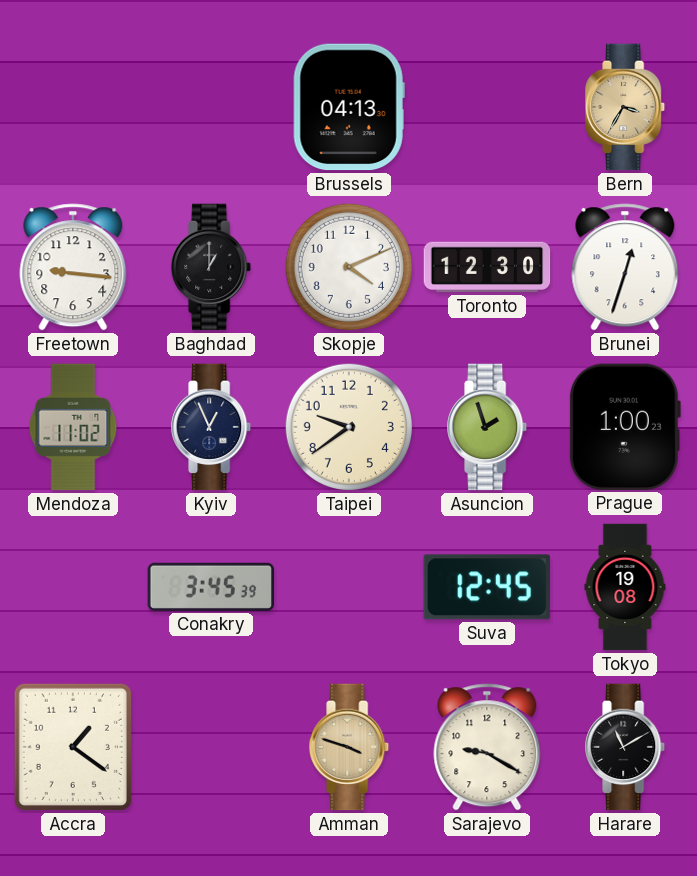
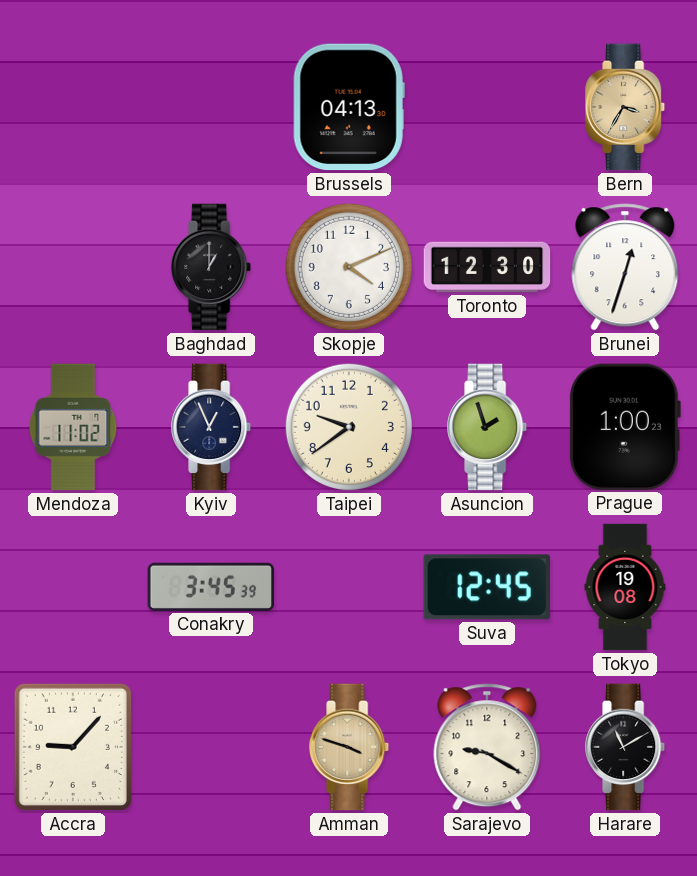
Freetown: 9:16 -> none (73, 267)
Accra: 1:21 -> 9:07 (73, 747)
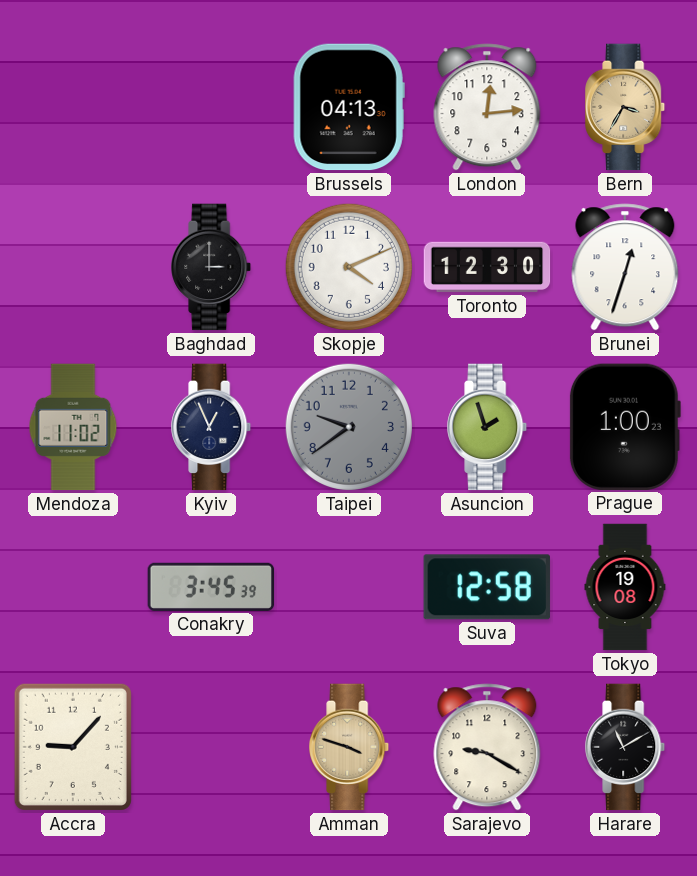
London: none -> 12:14 (487, 107)
Baghdad: 1:00 -> 3:00 (212, 267)
Taipei dial: cream -> grey (349, 427)
Suva: 12:45 -> 12:58 (487, 587)
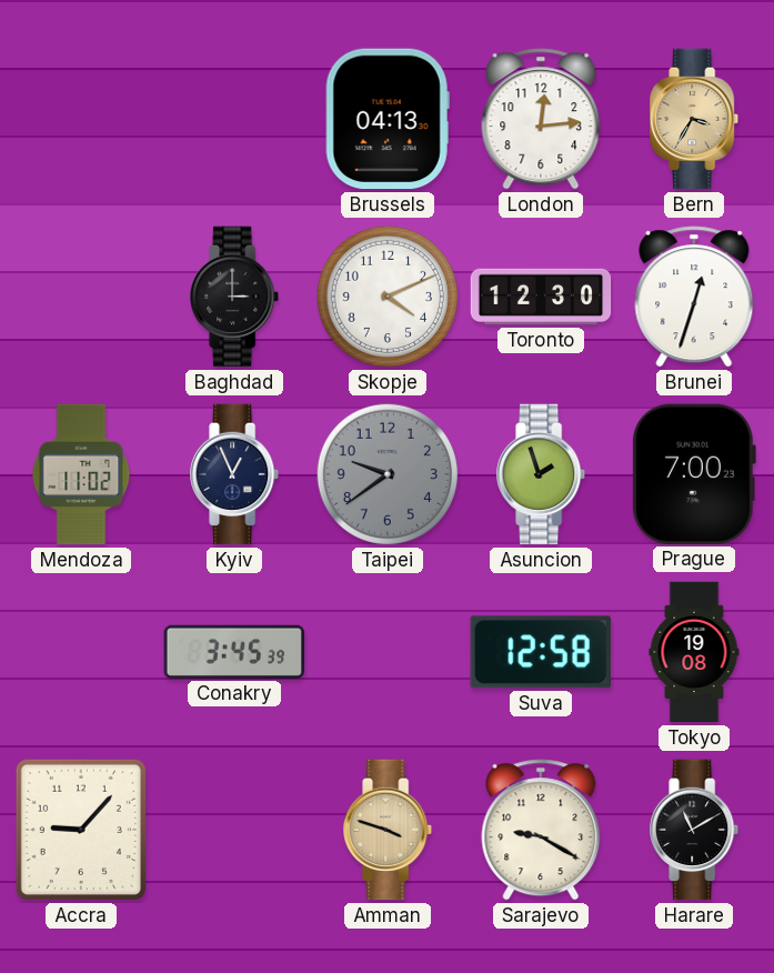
Prague: 1:00 -> 7:00 (693, 474)
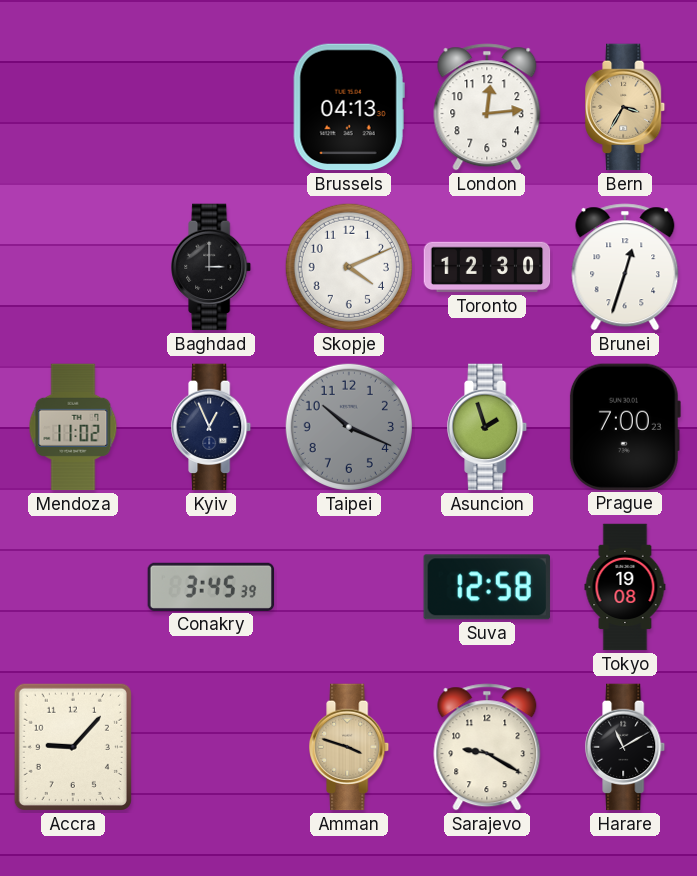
Taipei: 9:39 -> 10:19 (349, 427)
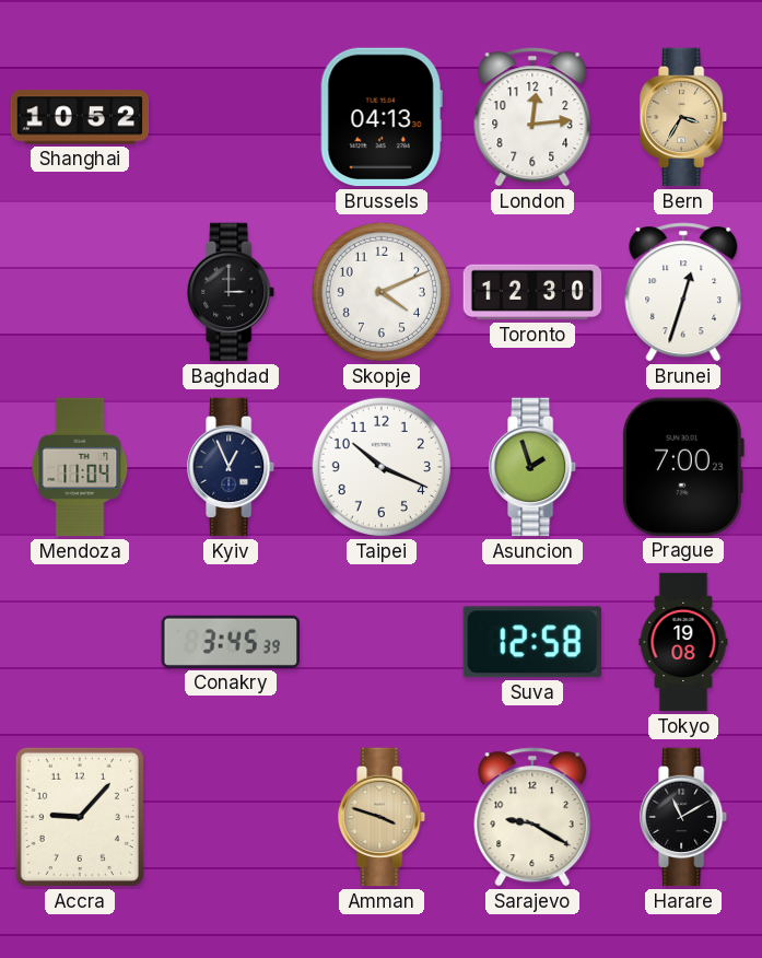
Shanghai: none -> 10:52 (80, 117)
Mendoza: 11:02 -> 11:04 (80, 467)
Taipei dial: grey -> white (382, 467)
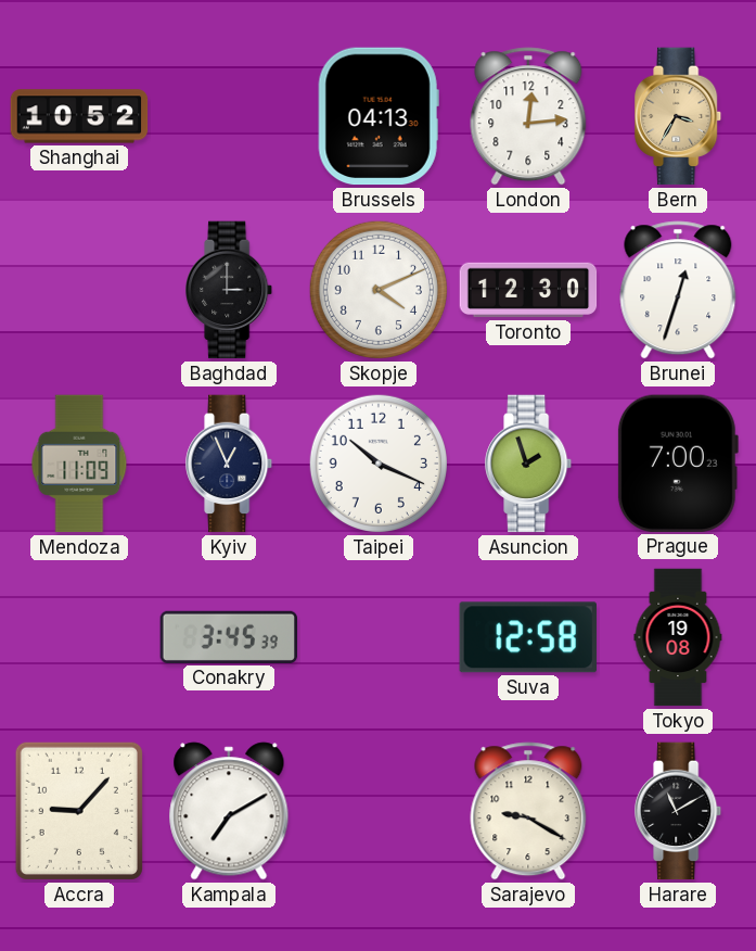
Mendoza: 11:04 -> 11:09 (79, 464)
Kampala: none -> 7:10 (229, 811)
Amman: 3:48 -> none (383, 817)
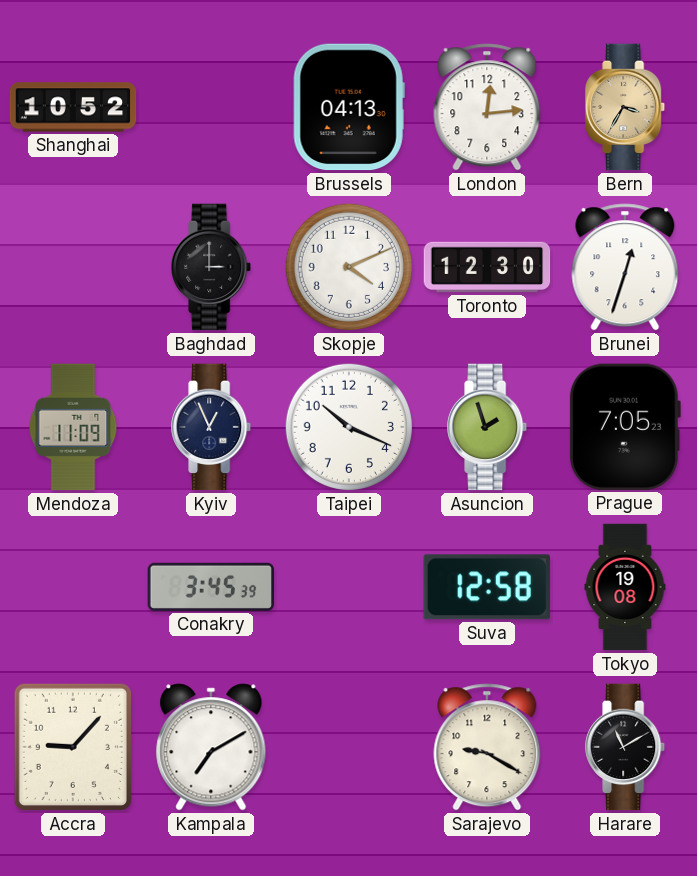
Prague: 7:00 -> 7:05 (624, 427)
